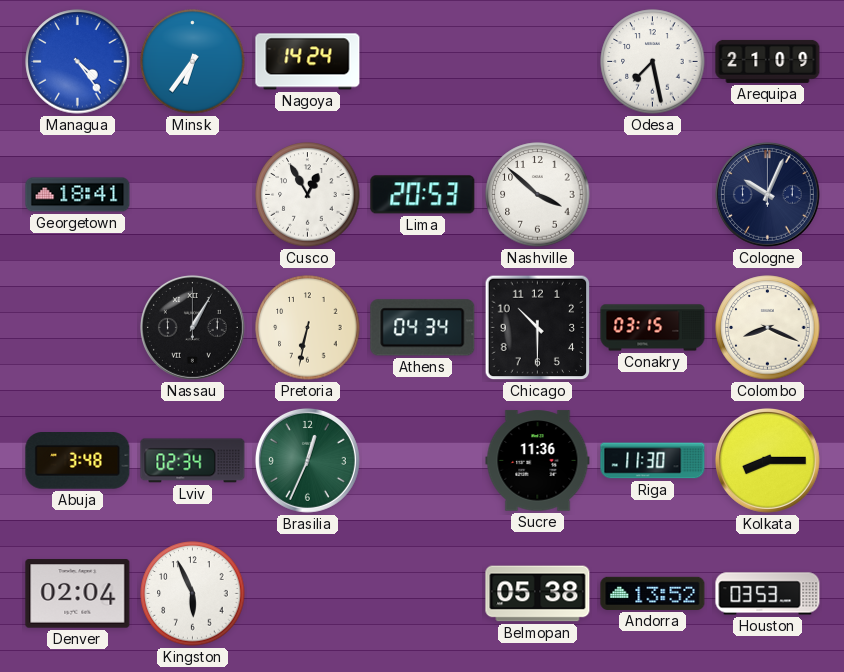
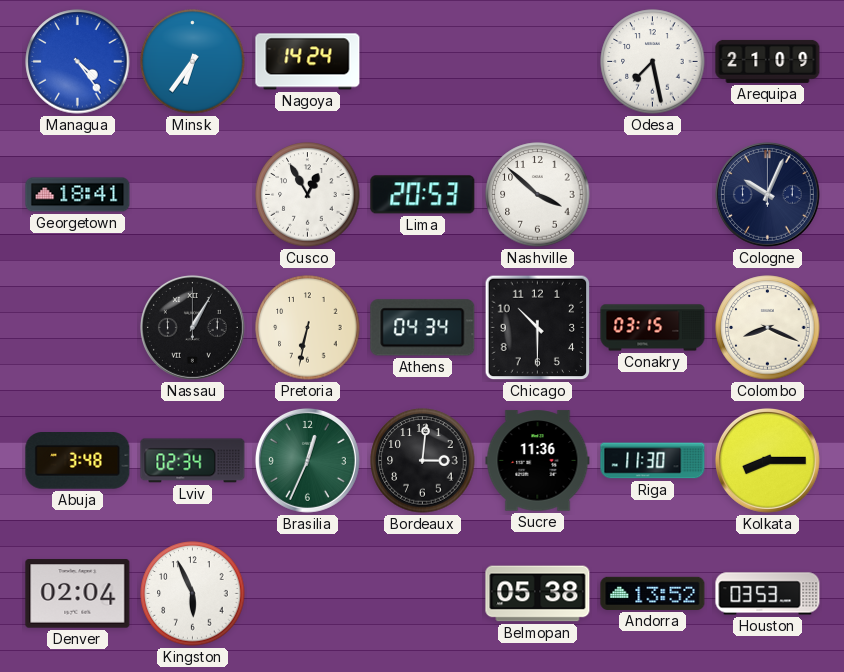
Bordeaux: none -> 3:01 (423, 461)
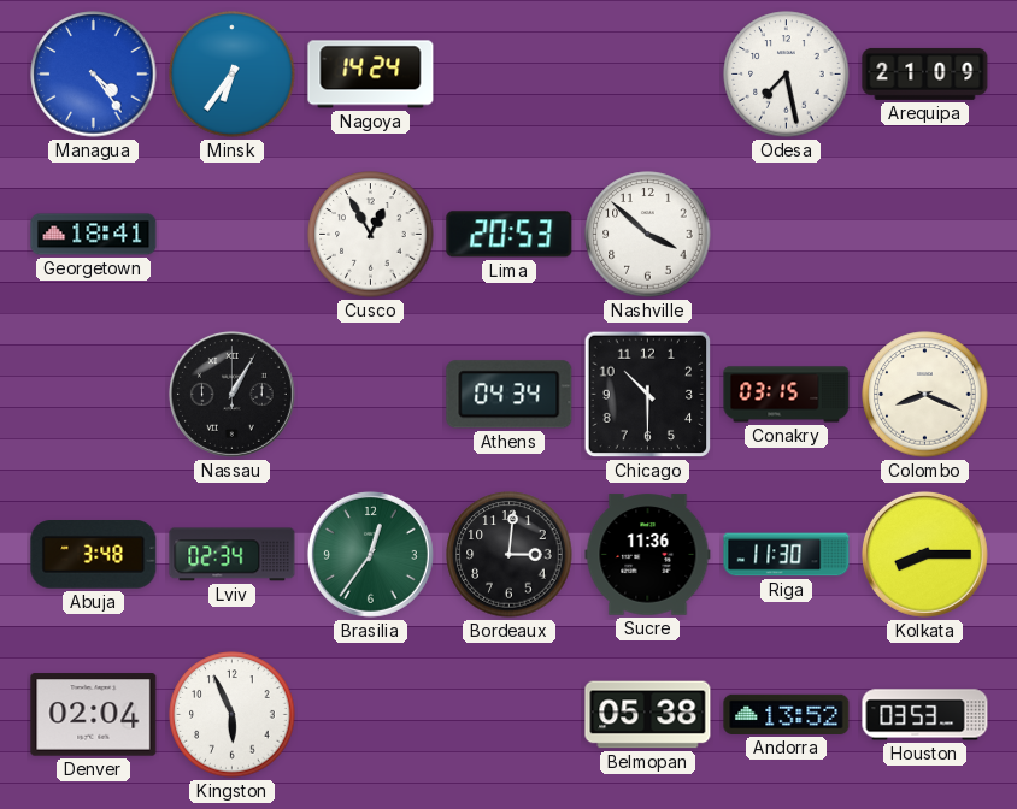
Cologne: 10:04 -> none (767, 194)
Pretoria: 6:32 -> none (308, 328)
Brasilia: 12:34 -> 12:36 (370, 554)
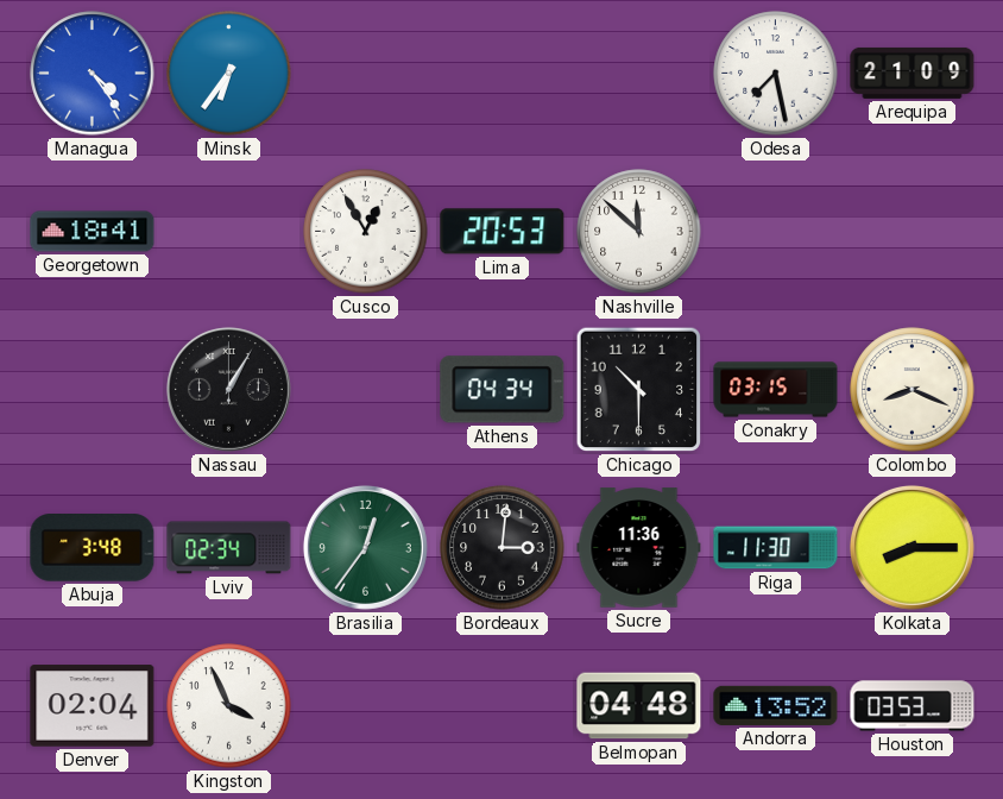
Nagoya: 14:24 -> none (371, 75)
Nashville: 3:52 -> 11:52 (639, 232)
Kingston: 5:56 -> 3:56 (229, 706)
Belmopan: 05:38 -> 04:48 (639, 706)
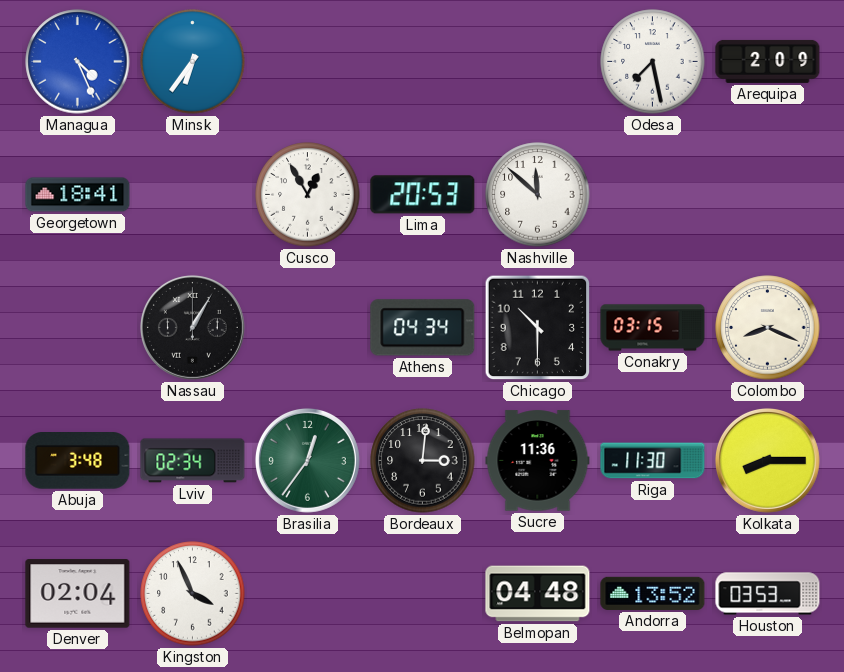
Managua: 4:24 -> 4:26 (78, 62)
Arequipa: 21:09 -> 2:09 (768, 61)
